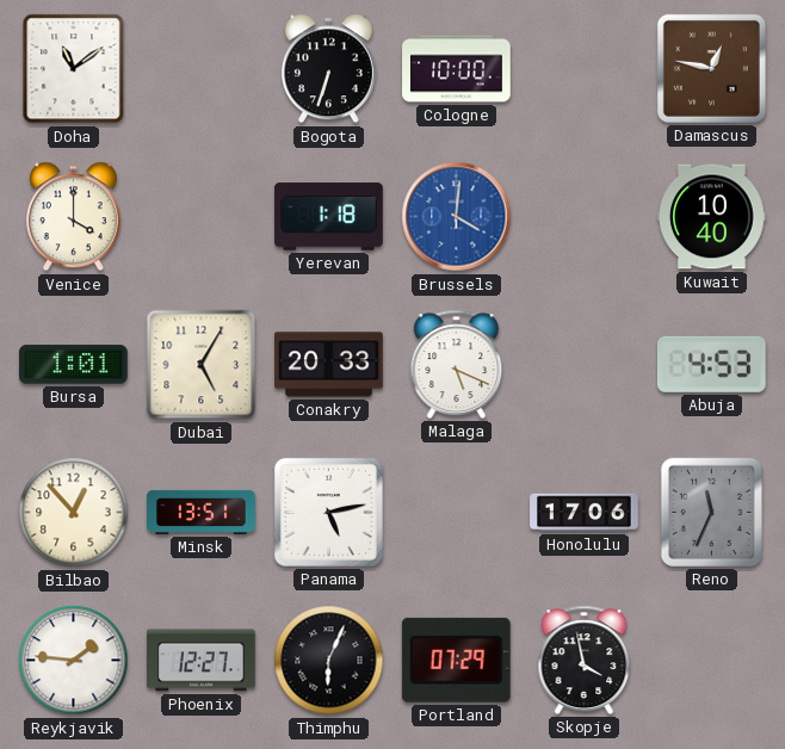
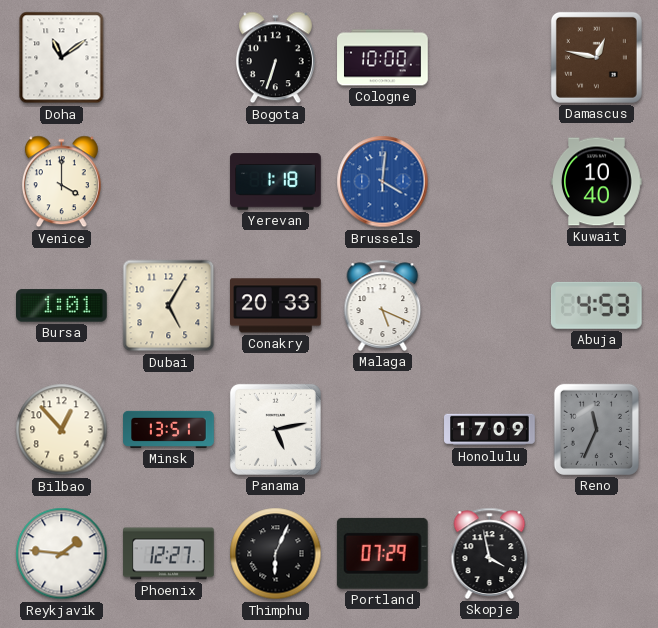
Honolulu: 17:06 -> 17:09 (490, 430)
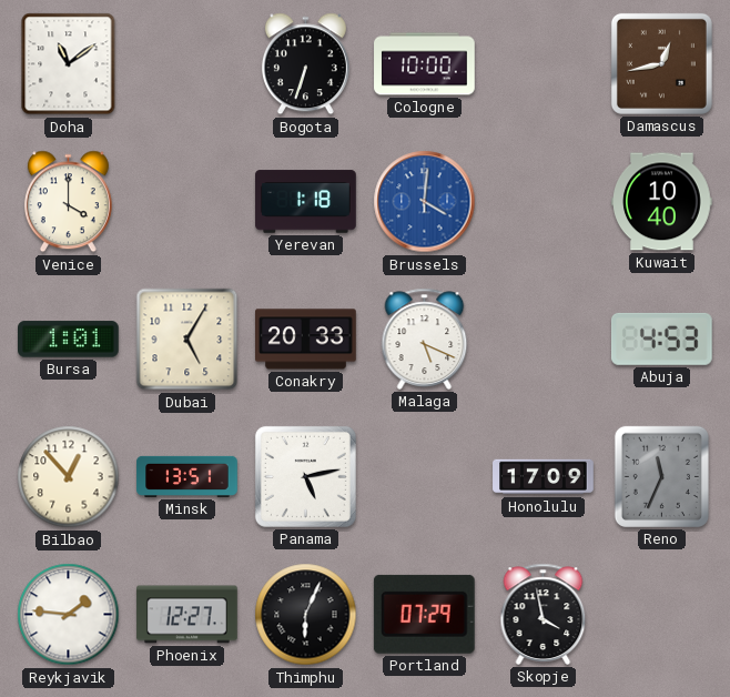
Damascus: 12:47 -> 12:43 (661, 63)
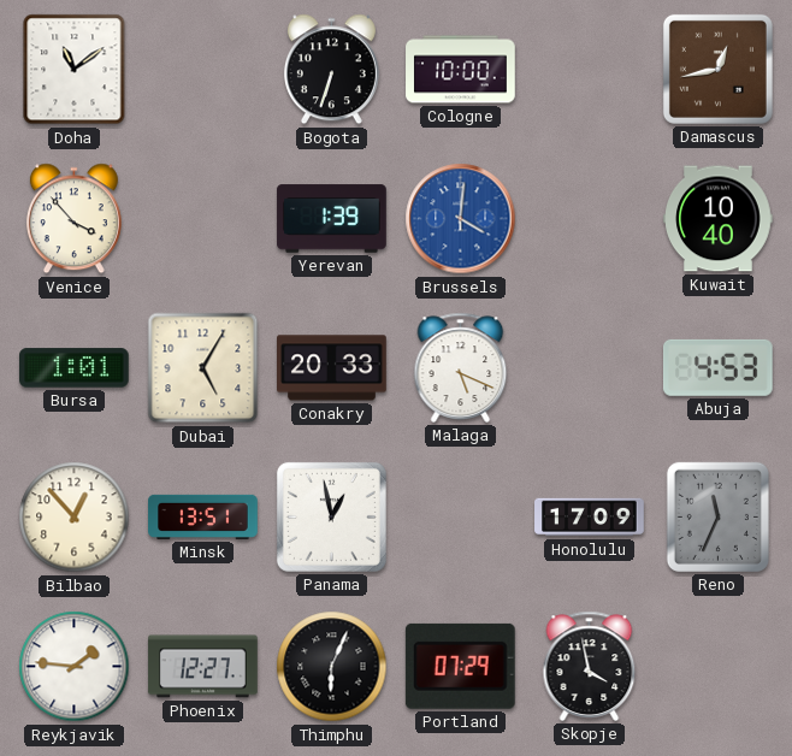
Venice: 4:00 -> 3:53 (73, 219)
Yerevan: 1:18 -> 1:39 (332, 219)
Panama: 5:13 -> 12:58 (331, 516)
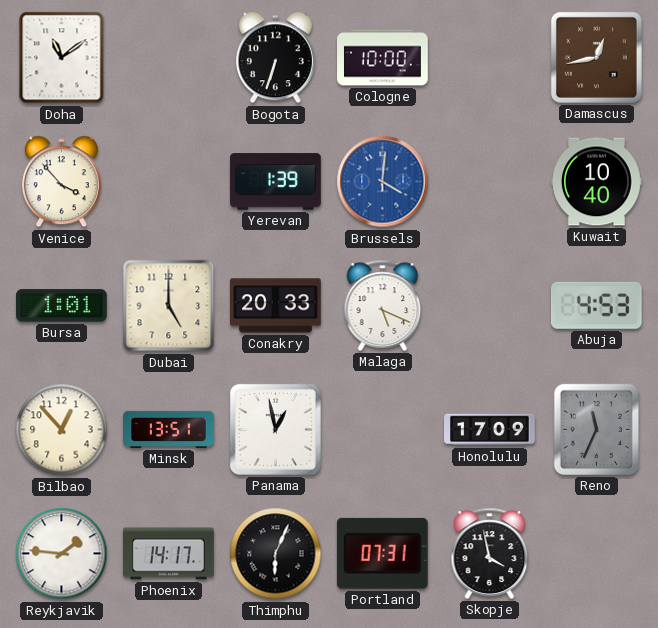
Dubai: 5:05 -> 5:00 (169, 306)
Phoenix: 12:27 -> 14:17 (169, 554)
Portland: 07:29 -> 07:31 (382, 553)
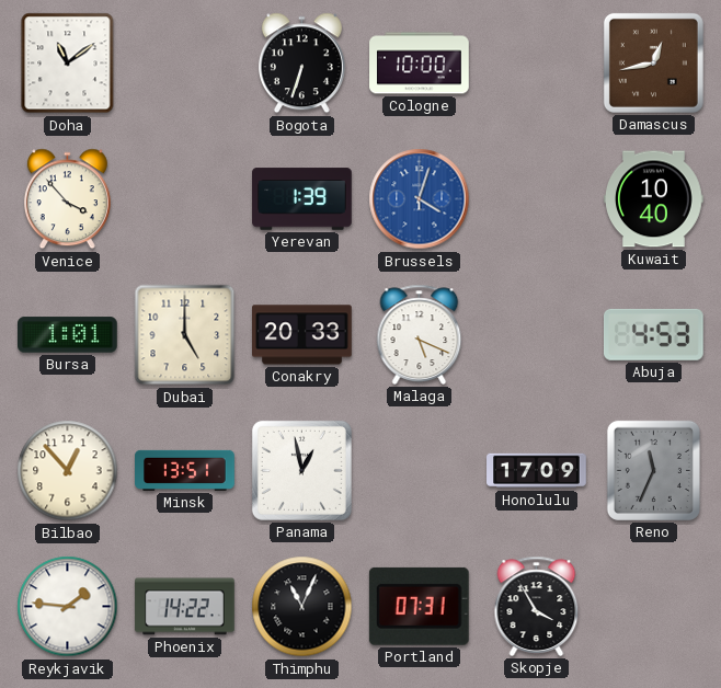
Brussels: 4:01 -> 4:03 (420, 199)
Phoenix: 14:17 -> 14:22 (185, 607)
Thimphu: 6:04 -> 11:04 (302, 607)
Skopje: 3:58 -> 3:55 (537, 606)
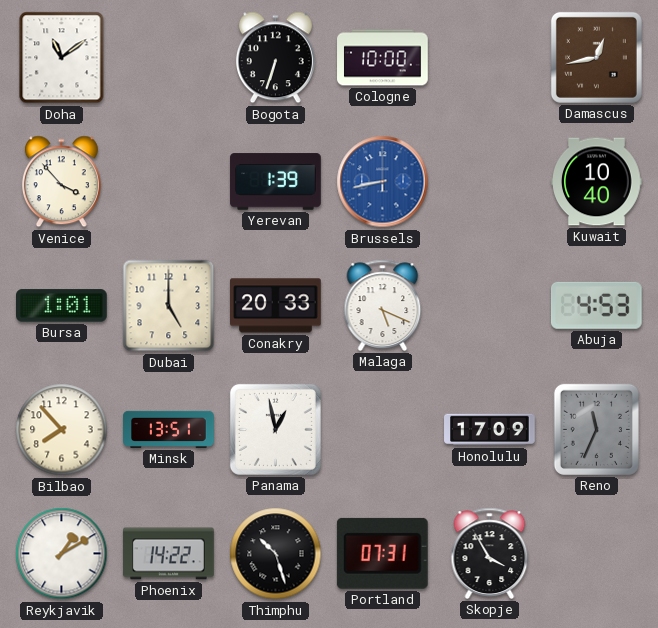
Brussels: 4:03 -> 8:43 (383, 182)
Bilbao: 12:53 -> 7:53 (62, 430)
Reykjavik: 1:46 -> 1:10 (62, 554)
Thimphu: 11:04 -> 10:27 (276, 554)
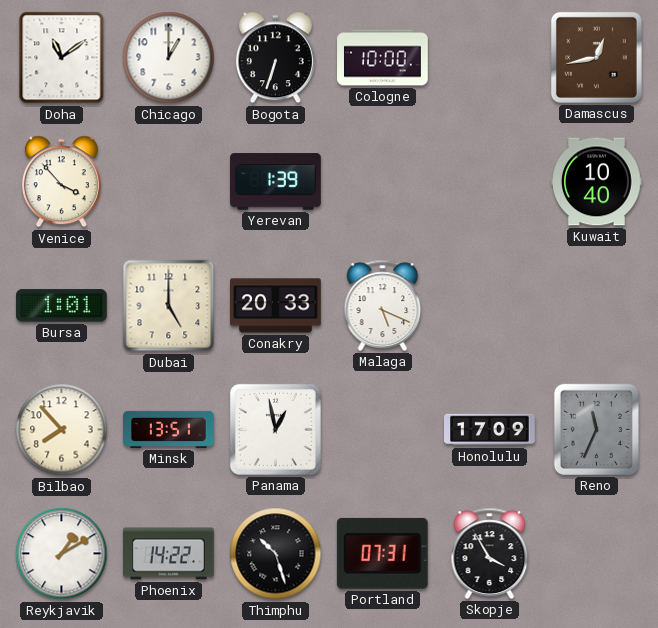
Chicago: none -> 1:00 (169, 58)
Brussels: 8:43 -> none (383, 182)
Abuja: 4:53 -> none (596, 305)
